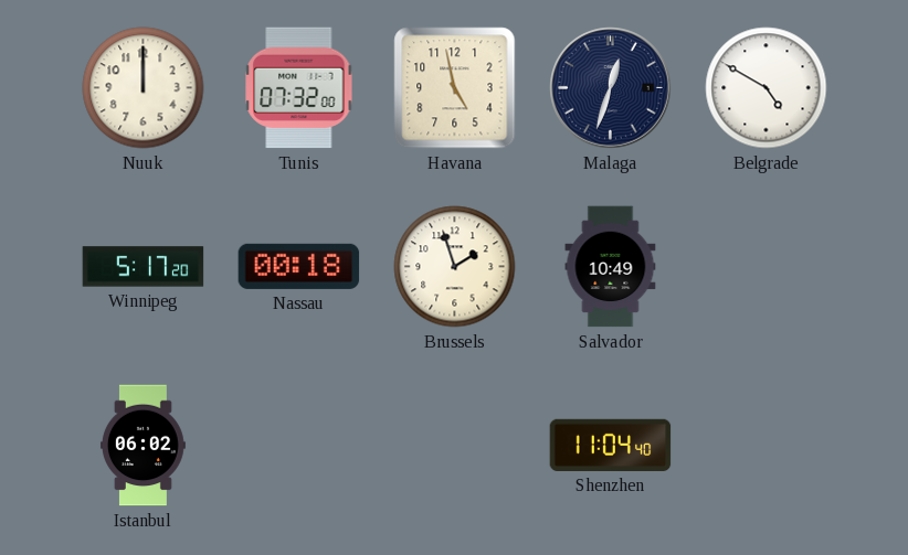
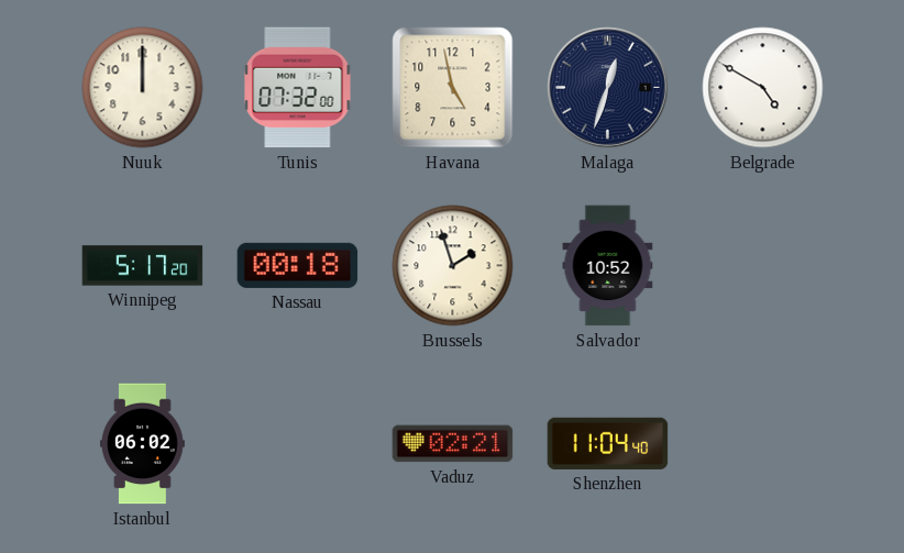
Salvador: 10:49 -> 10:52 (608, 266)
Vaduz: none -> 02:21 (453, 444)
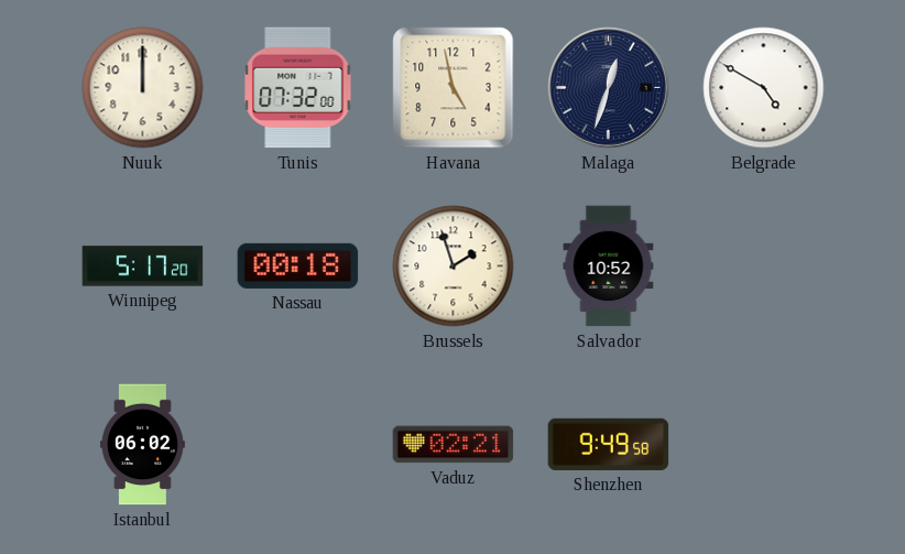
Shenzhen: 11:04 -> 9:49 (609, 444)
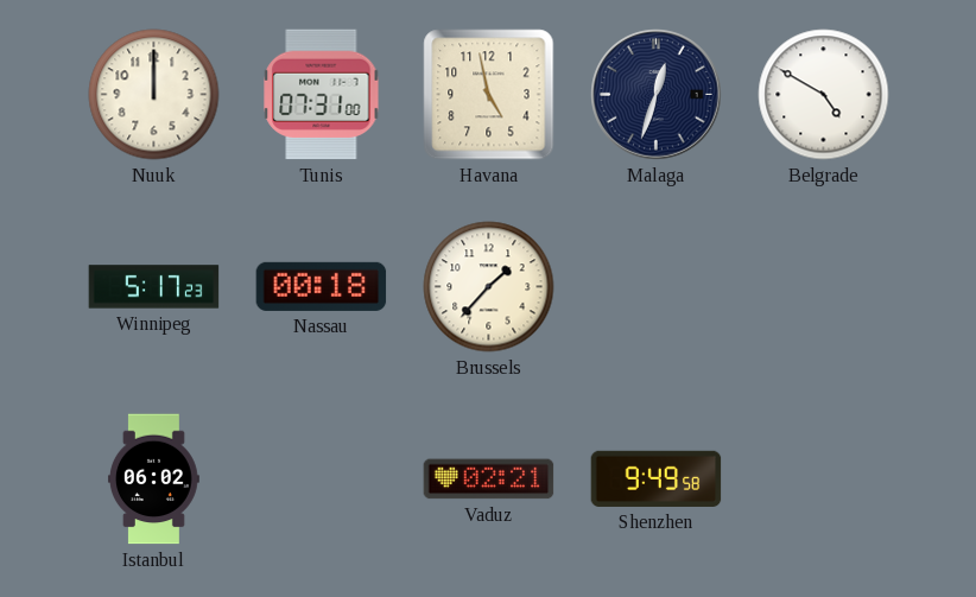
Tunis: 07:32 -> 07:31 (322, 95)
Winnipeg: 5:17:20 -> 5:17:23 (154, 287)
Brussels: 1:57 -> 1:37 (489, 287)
Salvador: 10:52 -> none (609, 267)
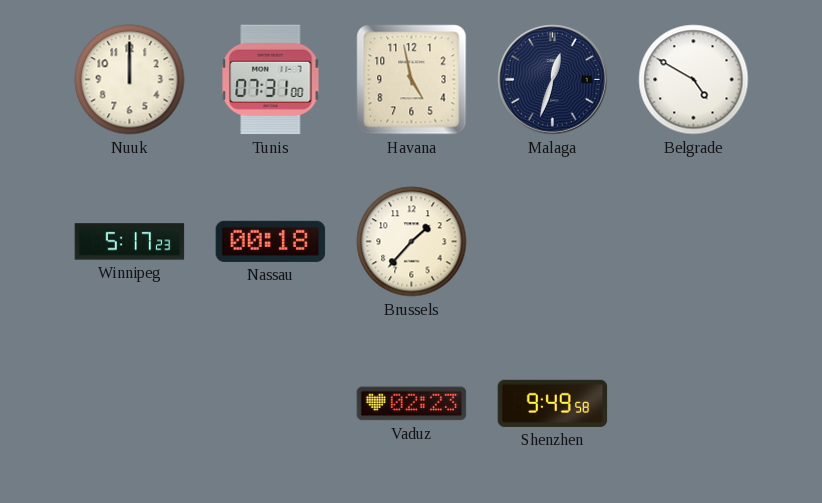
Istanbul: 06:02 -> none (153, 479)
Vaduz: 02:21 -> 02:23 (412, 404)
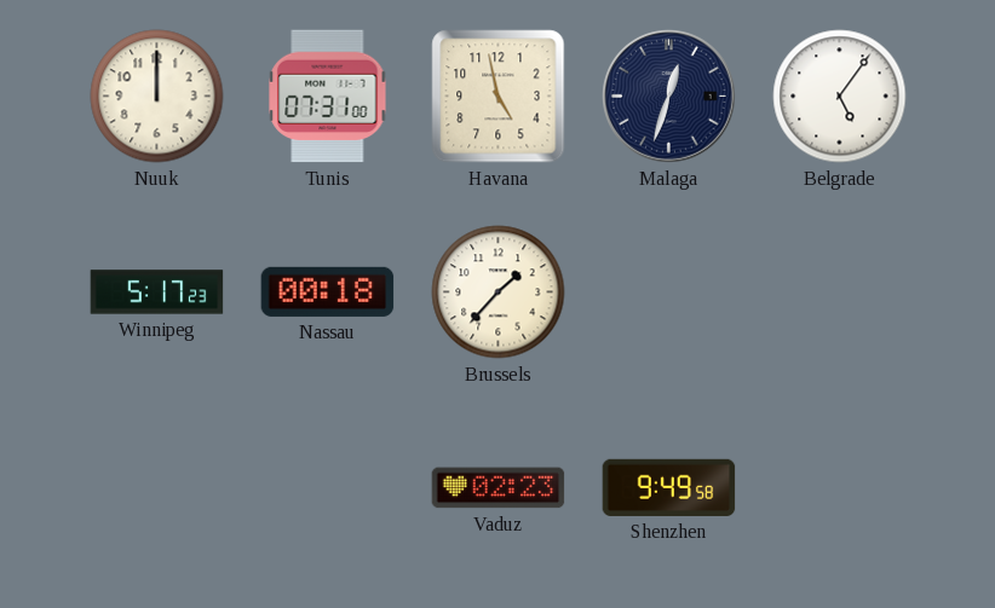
Belgrade: 4:50 -> 5:06 (840, 97)
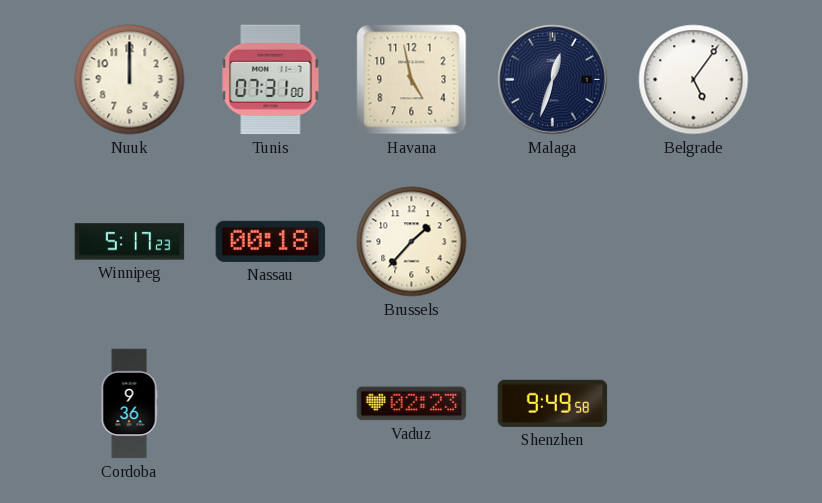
Cordoba: none -> 9:36 (129, 404)
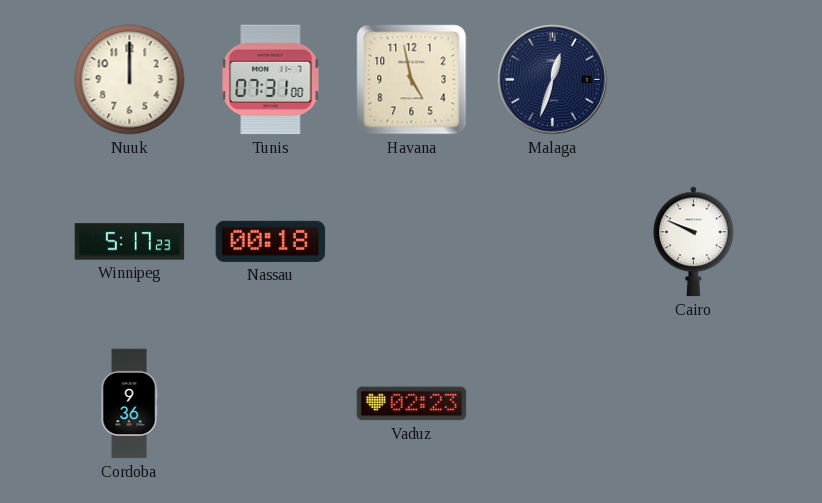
Belgrade: 5:06 -> none (694, 80)
Brussels: 1:37 -> none (412, 242)
Cairo: none -> 9:49 (694, 242)
Shenzhen: 9:49 -> none (553, 403)
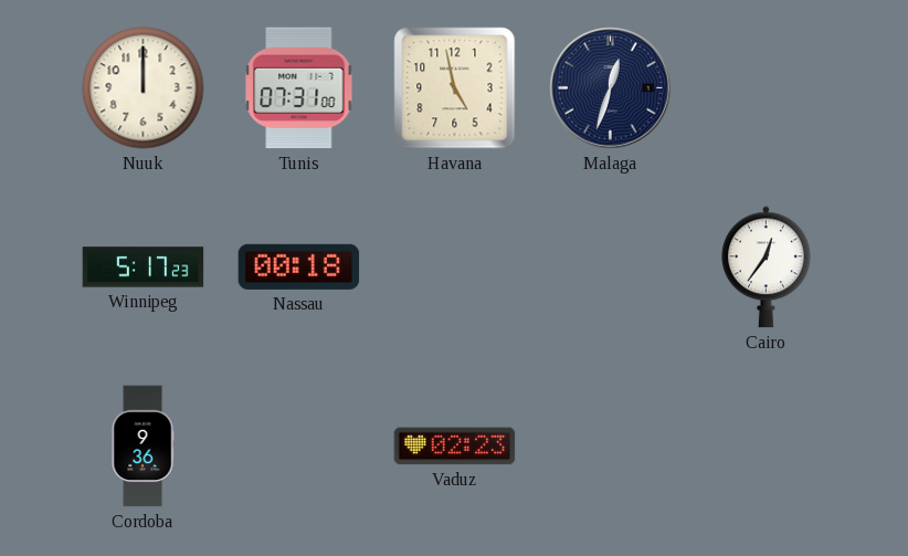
Cairo: 9:49 -> 12:36 (767, 267)
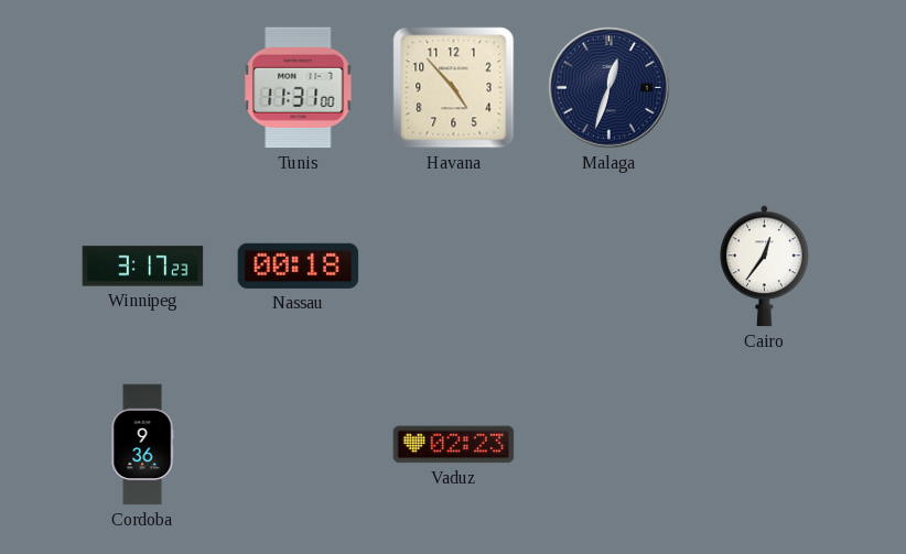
Nuuk: 12:00 -> none (144, 88)
Tunis: 07:31 -> 11:31 (299, 88)
Havana: 4:58 -> 4:53 (454, 88)
Winnipeg: 5:17 -> 3:17 (143, 267)
